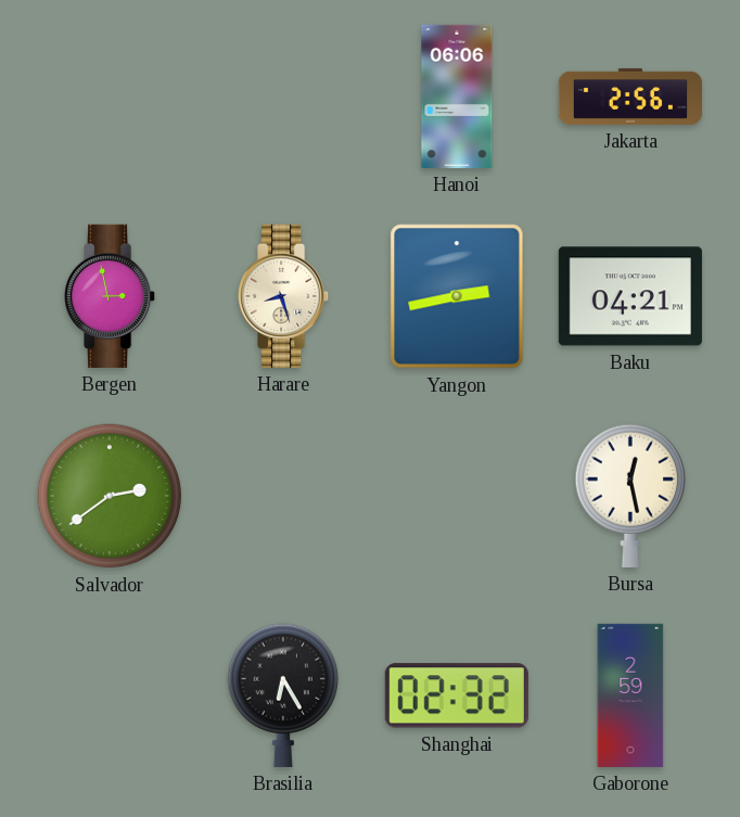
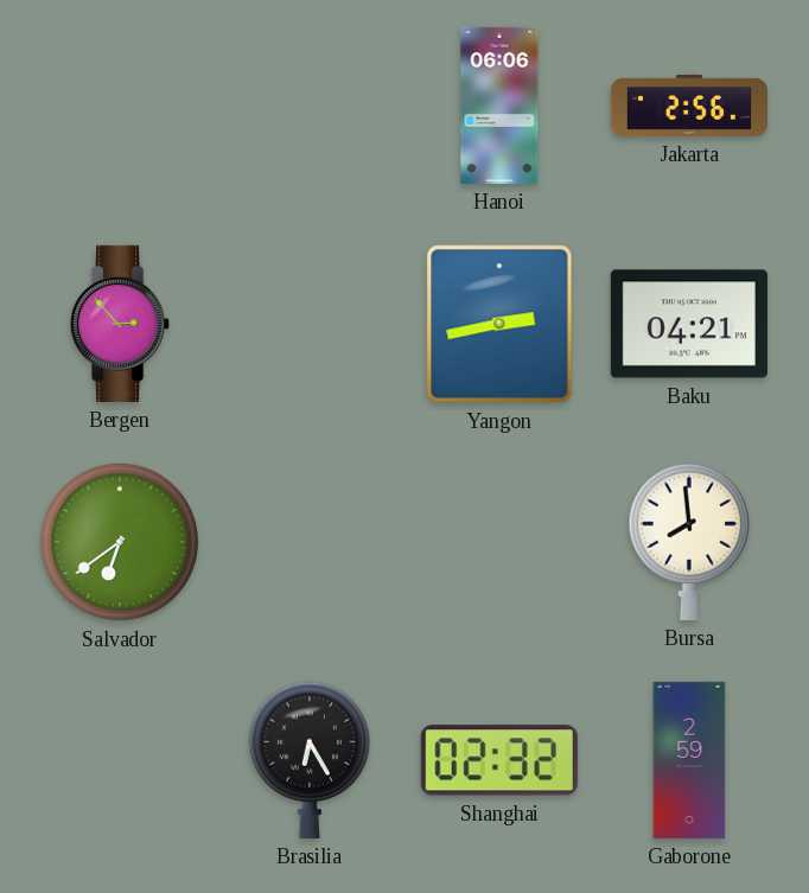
Bergen: 2:58 -> 2:53 (121, 324)
Harare: 8:27 -> none (284, 296)
Salvador: 2:39 -> 6:39 (120, 542)
Bursa: 12:28 -> 7:59 (688, 542)
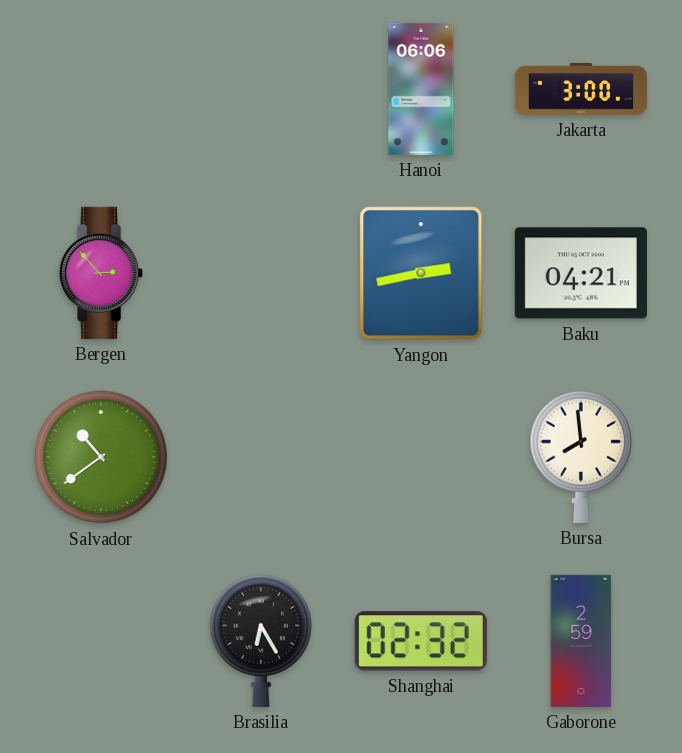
Jakarta: 2:56 -> 3:00 (581, 89)
Salvador: 6:39 -> 10:39 (101, 457)
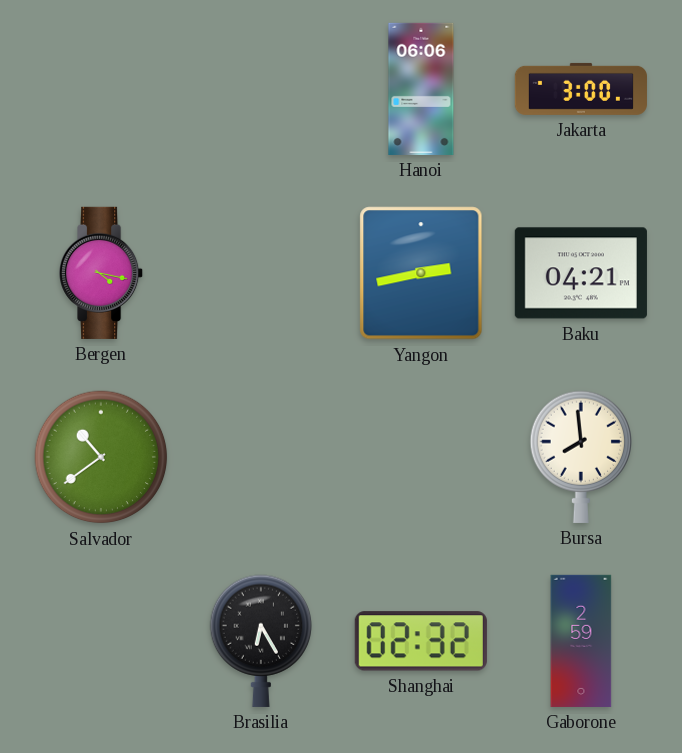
Bergen: 2:53 -> 4:17 (102, 273)
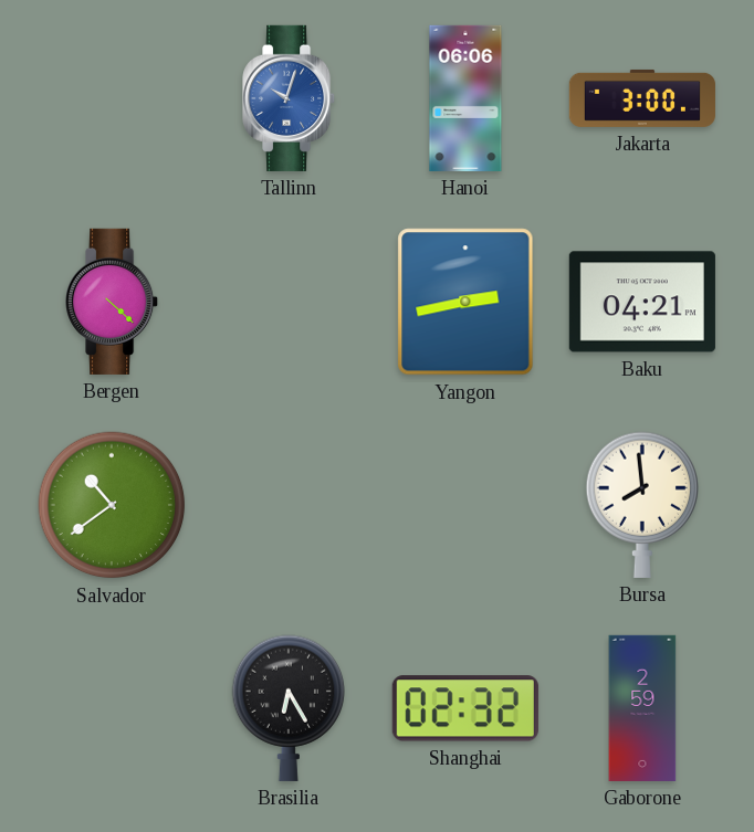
Tallinn: none -> 10:03 (290, 98)
Bergen: 4:17 -> 4:22 (113, 302)
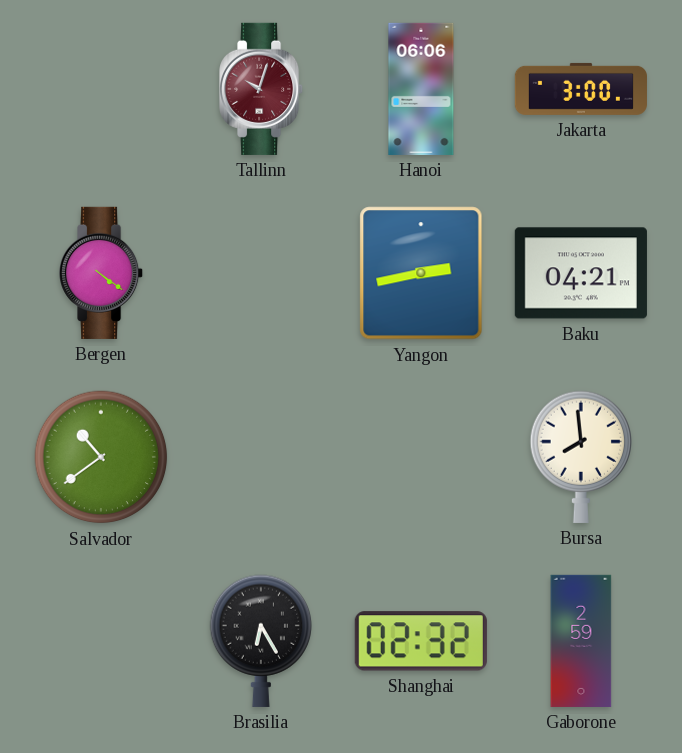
Tallinn dial: blue -> burgundy (262, 89)
Bergen: 4:22 -> 4:21 (102, 273)
